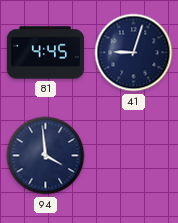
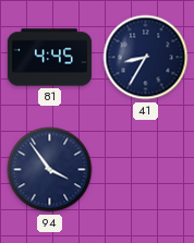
41: 9:03 -> 8:35 (146, 58)
94: 3:59 -> 3:54 (50, 170)
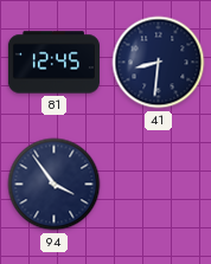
81: 4:45 -> 12:45 (53, 63)
41: 8:35 -> 8:31 (159, 63)
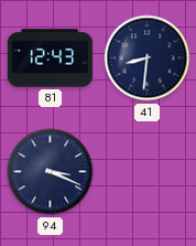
81: 12:45 -> 12:43 (50, 58)
94: 3:54 -> 3:19 (51, 172)
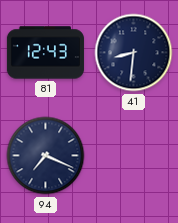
94: 3:19 -> 7:19 (46, 156)
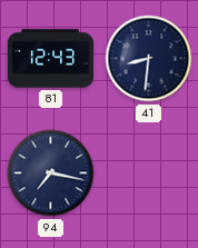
94: 7:19 -> 7:17 (51, 173)
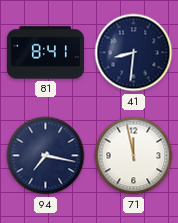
81: 12:43 -> 8:41 (45, 53)
71: none -> 11:58 (134, 156)
